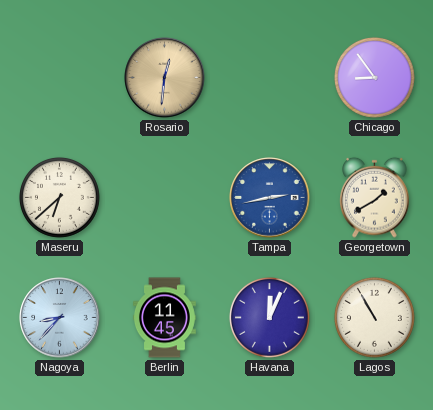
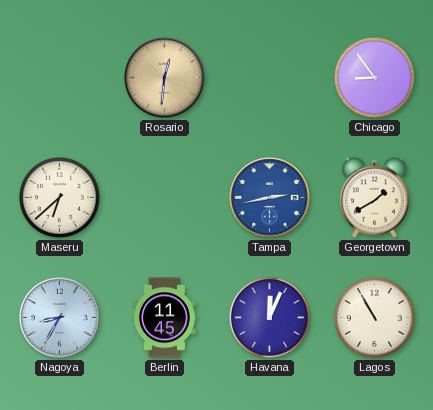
Nagoya: 8:37 -> 8:35 (60, 318)
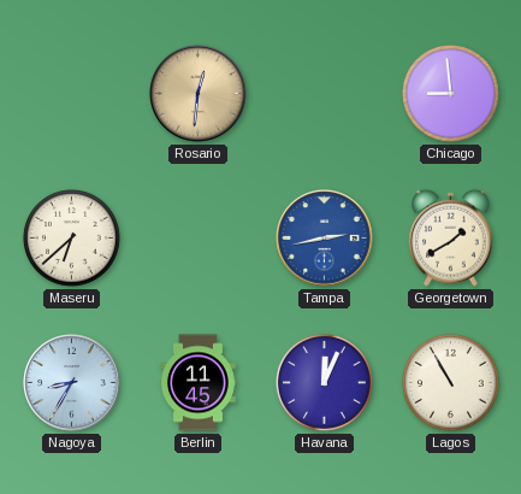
Chicago: 8:54 -> 8:59 (450, 93)
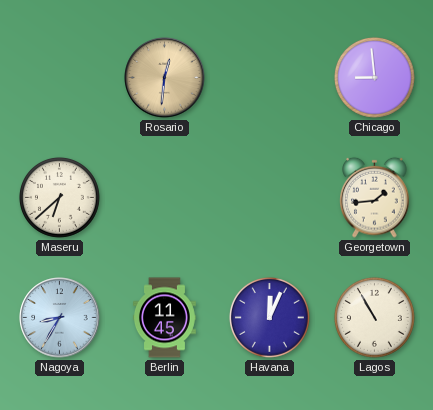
Tampa: 2:43 -> none (325, 239)
Georgetown: 1:40 -> 1:44 (375, 197)
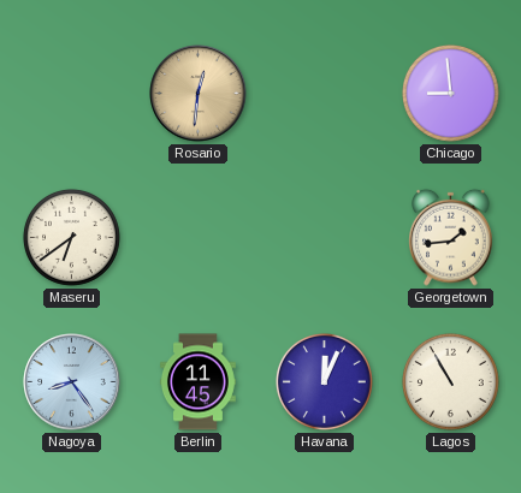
Maseru: 6:38 -> 6:39 (71, 237)
Nagoya: 8:35 -> 8:24 (72, 382)
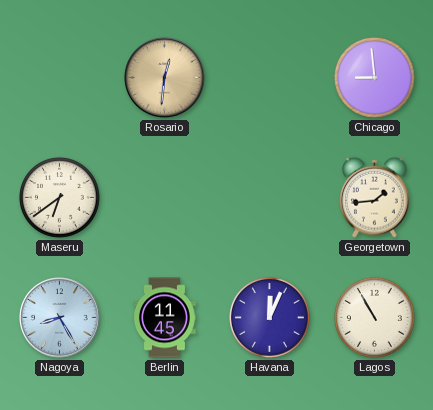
Nagoya: 8:24 -> 8:25 (60, 318)
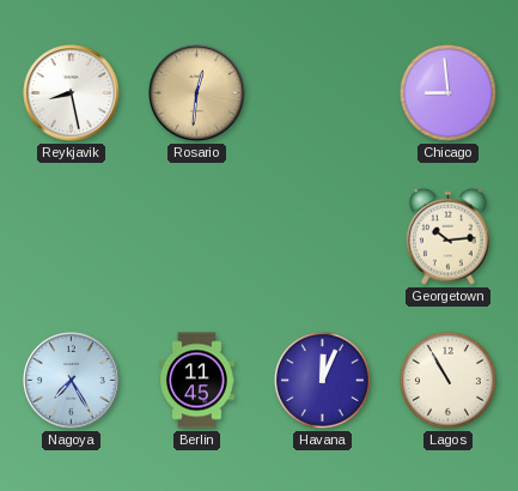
Reykjavik: none -> 8:28 (72, 93)
Maseru: 6:39 -> none (59, 197)
Georgetown: 1:44 -> 10:14 (449, 236)
Nagoya: 8:25 -> 7:25 (72, 381)
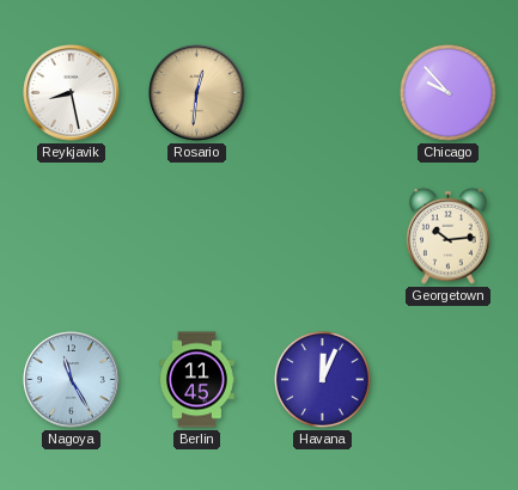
Chicago: 8:59 -> 9:53 (447, 92)
Nagoya: 7:25 -> 11:25 (72, 380)
Lagos: 10:55 -> none (447, 380)
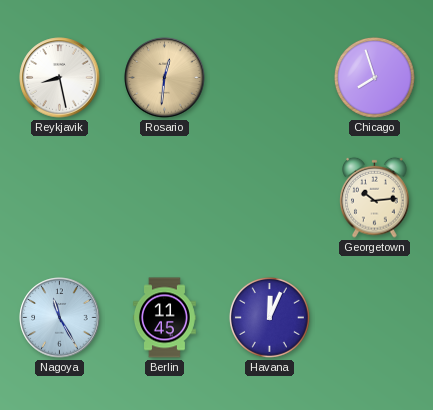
Chicago: 9:53 -> 7:57 (374, 77)
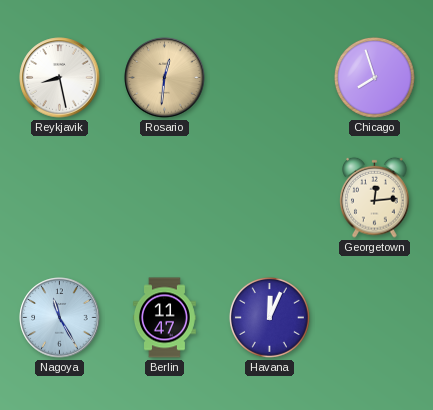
Georgetown: 10:14 -> 12:14 (375, 197)
Berlin: 11:45 -> 11:47 (164, 318)
